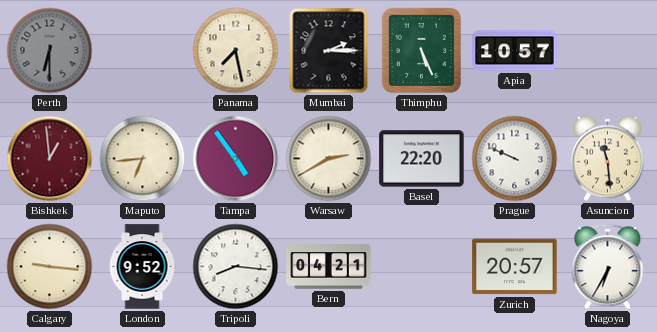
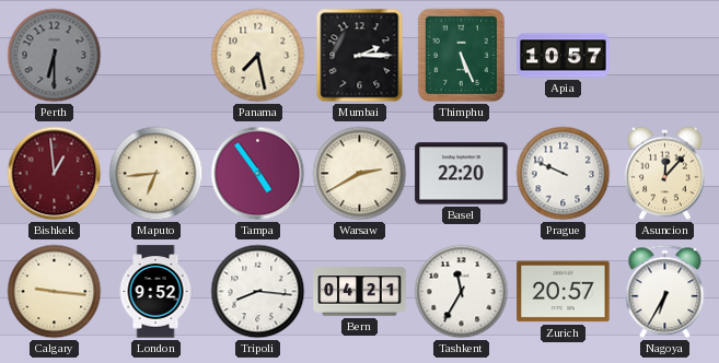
Asuncion: 11:29 -> 12:07 (664, 174)
Tashkent: none -> 11:35 (462, 292)
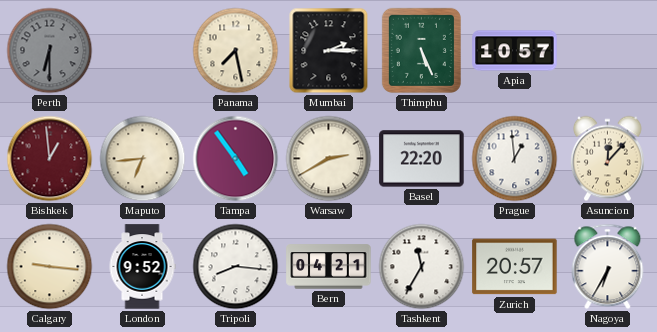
Prague: 9:49 -> 12:59 (515, 159)
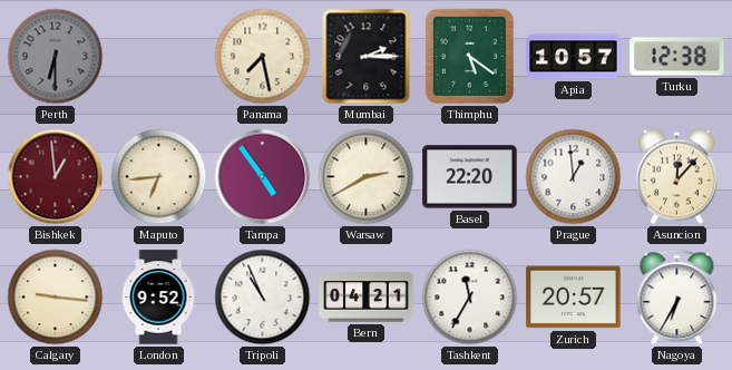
Thimphu: 5:26 -> 5:21 (469, 56)
Turku: none -> 12:38 (677, 57)
Tripoli: 8:16 -> 10:56 (263, 298)
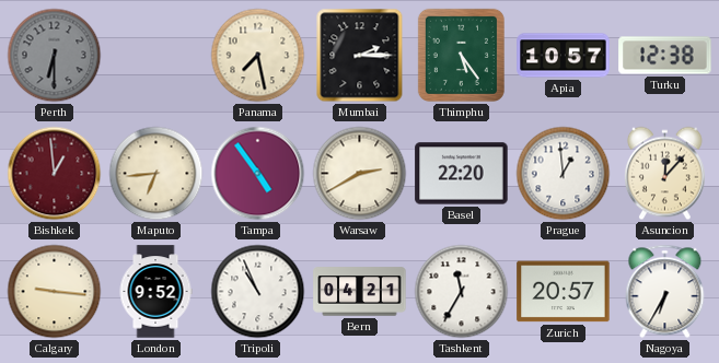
Thimphu: 5:21 -> 5:24 (461, 55)
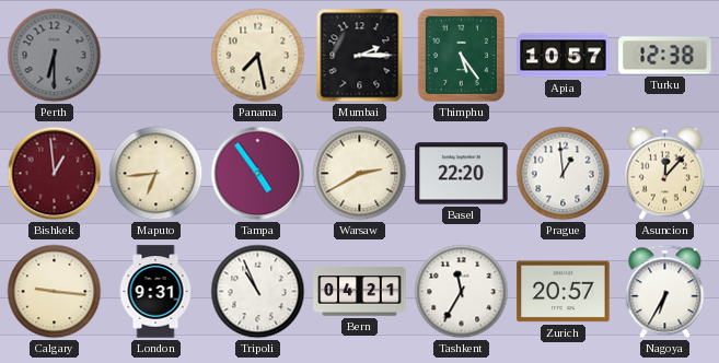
London: 9:52 -> 9:31 (155, 292)
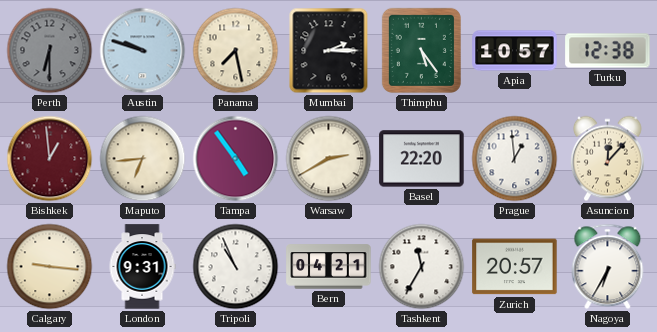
Austin: none -> 9:48 (143, 51)
